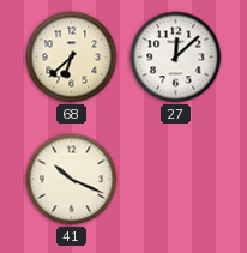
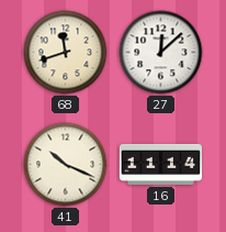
68: 6:38 -> 11:42 (66, 53)
16: none -> 11:14 (160, 164)
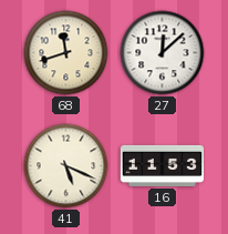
41: 10:19 -> 5:19 (66, 166)
16: 11:14 -> 11:53 (162, 165)
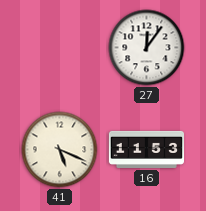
68: 11:42 -> none (66, 53)
27: 12:08 -> 12:06 (147, 48)
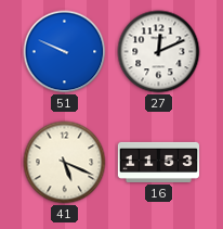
51: none -> 9:49 (65, 52)
27: 12:06 -> 12:11 (159, 52)
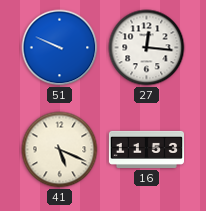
27: 12:11 -> 12:16 (147, 48)
